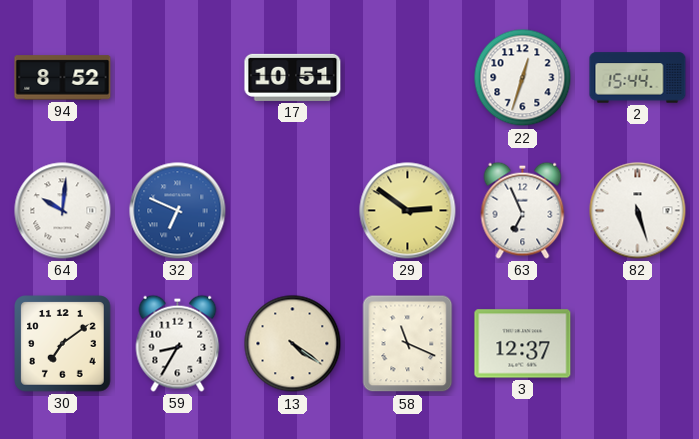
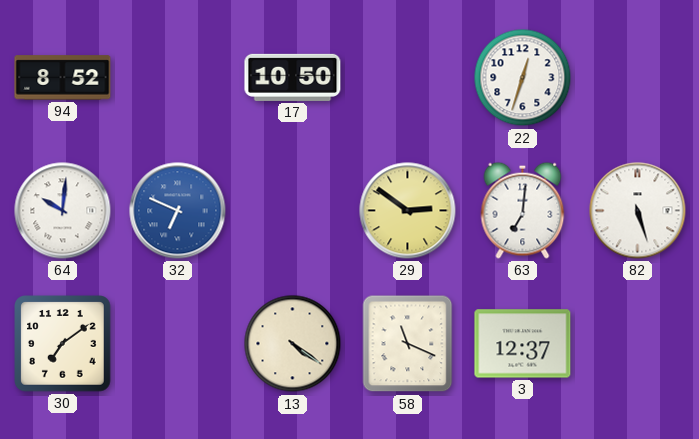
17: 10:51 -> 10:50 (293, 77)
2: 15:44 -> none (638, 78)
63: 6:56 -> 7:01 (523, 210)
59: 8:35 -> none (178, 343)
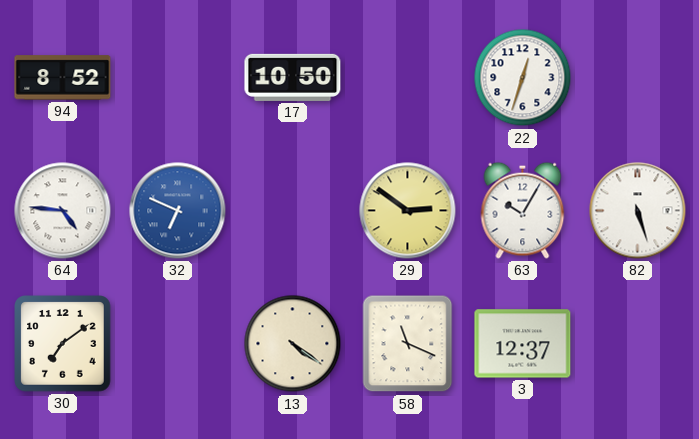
64: 10:01 -> 4:46 (63, 211)
63: 7:01 -> 10:05 (523, 210)
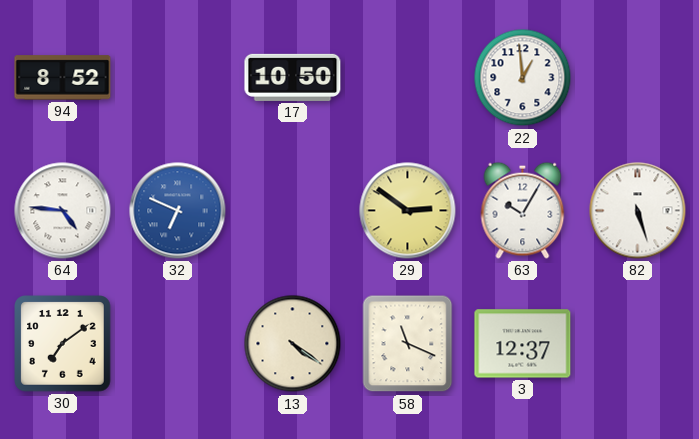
22: 12:33 -> 12:59 (523, 78)
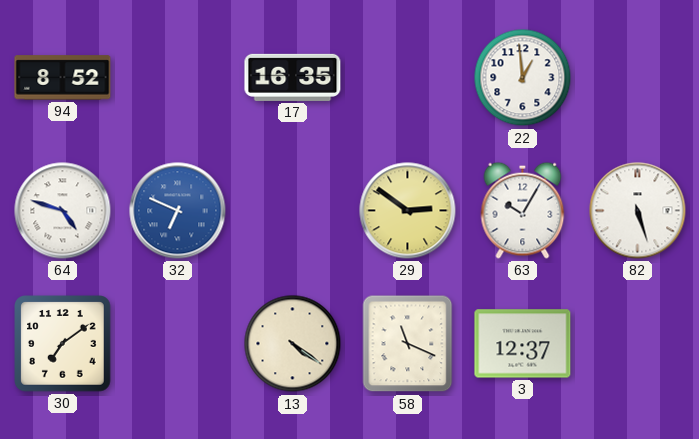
17: 10:50 -> 16:35 (293, 77)
64: 4:46 -> 4:48 (63, 211)
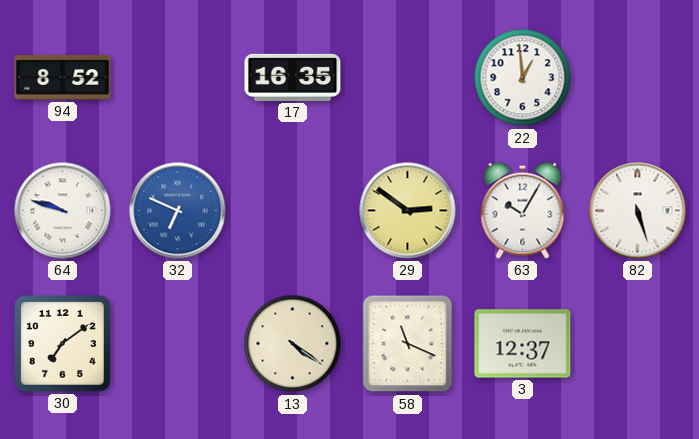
64: 4:48 -> 9:48 (63, 211)
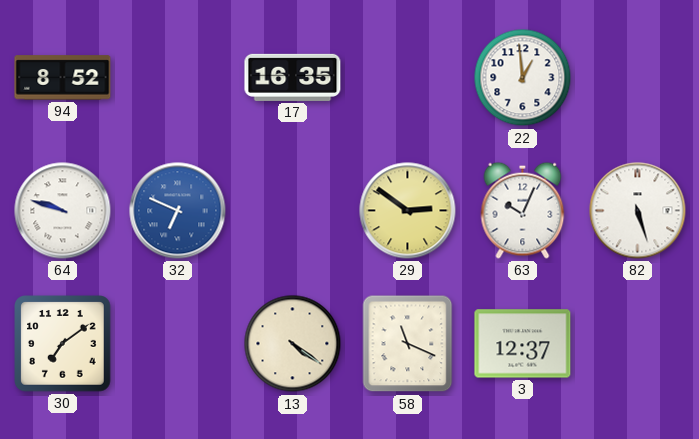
63: 10:05 -> 10:04 (523, 210)
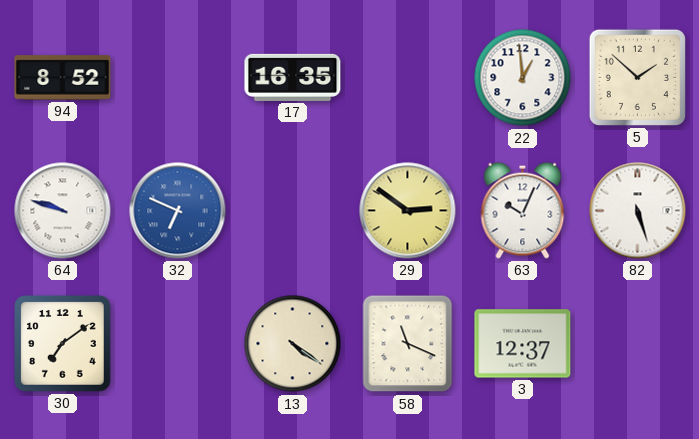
5: none -> 1:52 (637, 77)
